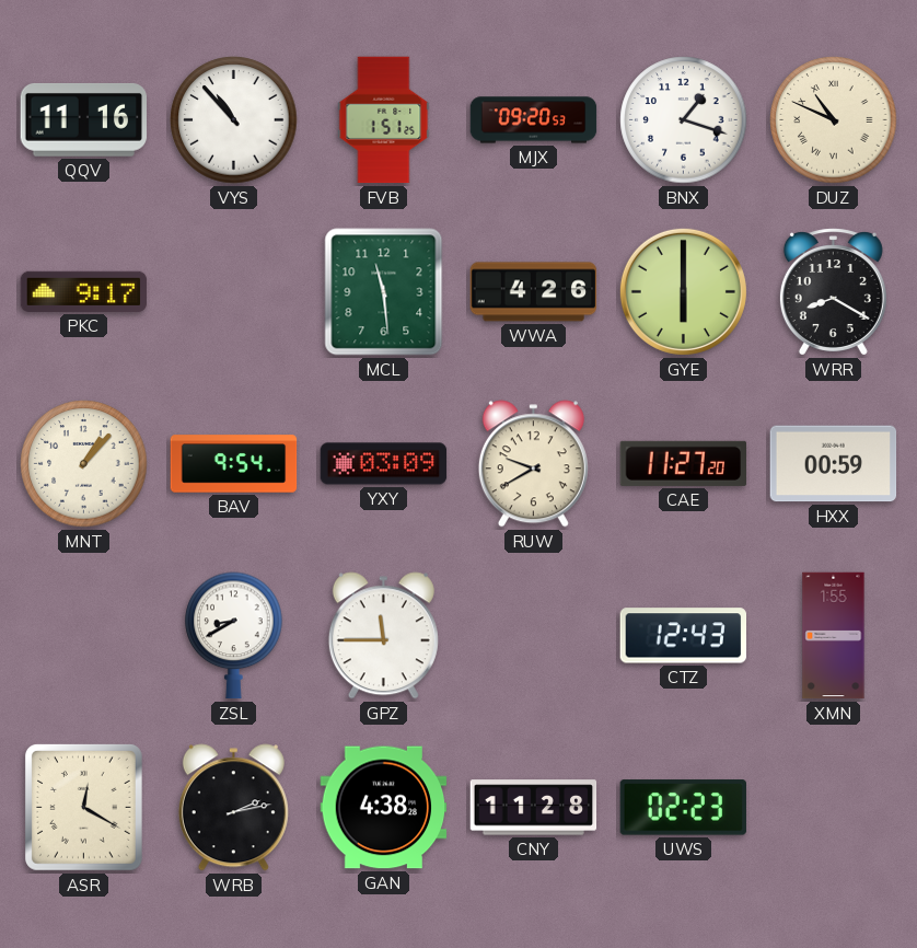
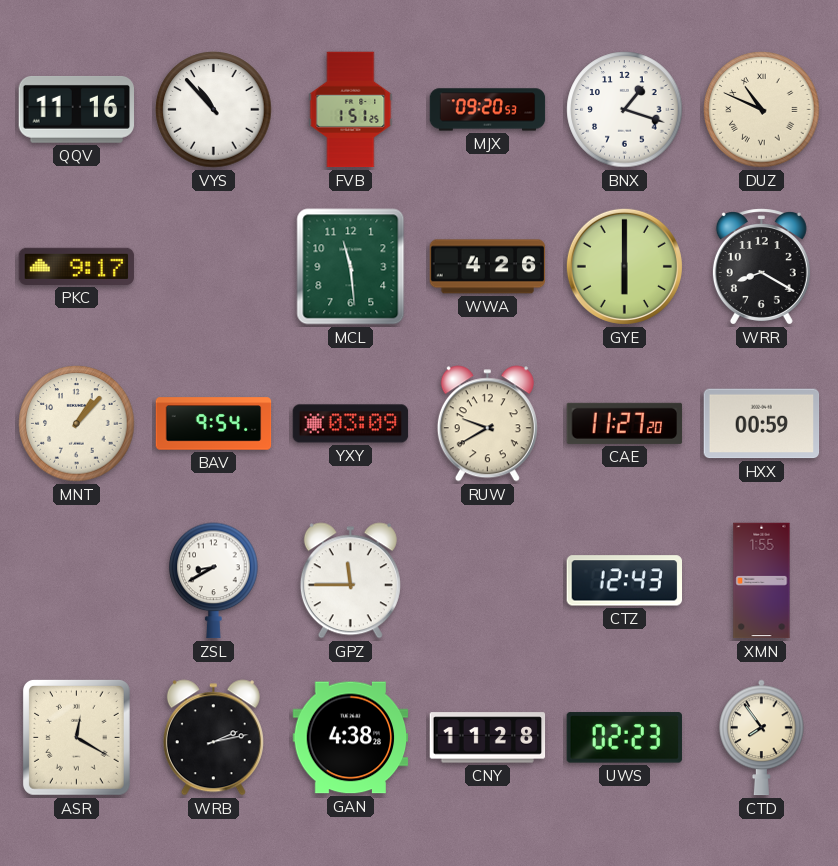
CTD: none -> 7:54 (762, 738)
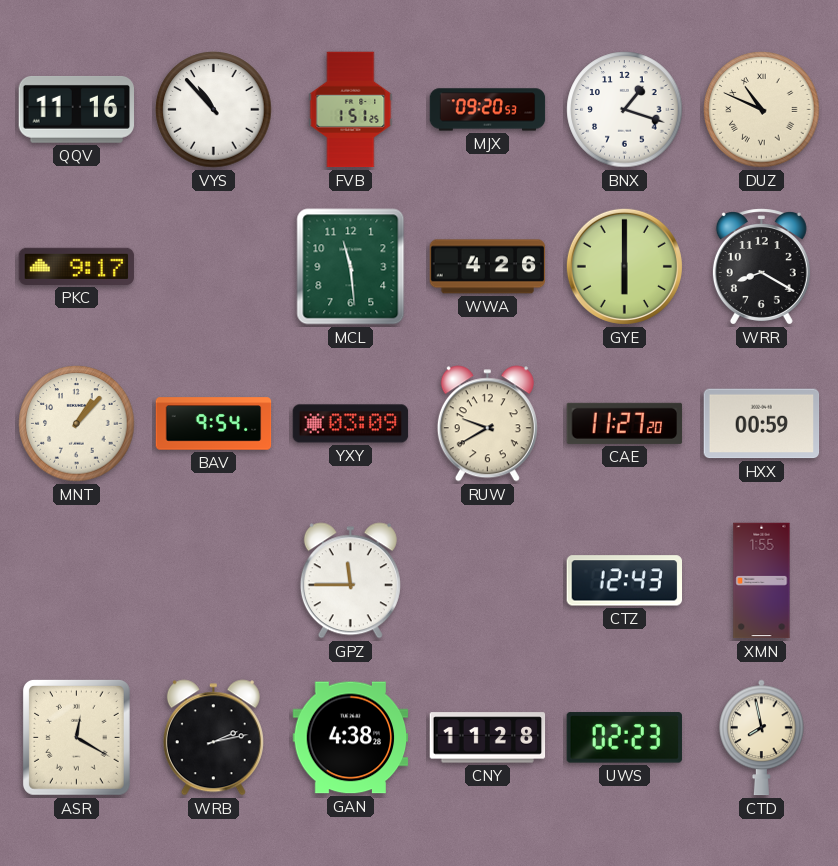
ZSL: 8:40 -> none (214, 581)
CTD: 7:54 -> 7:58 (762, 738)
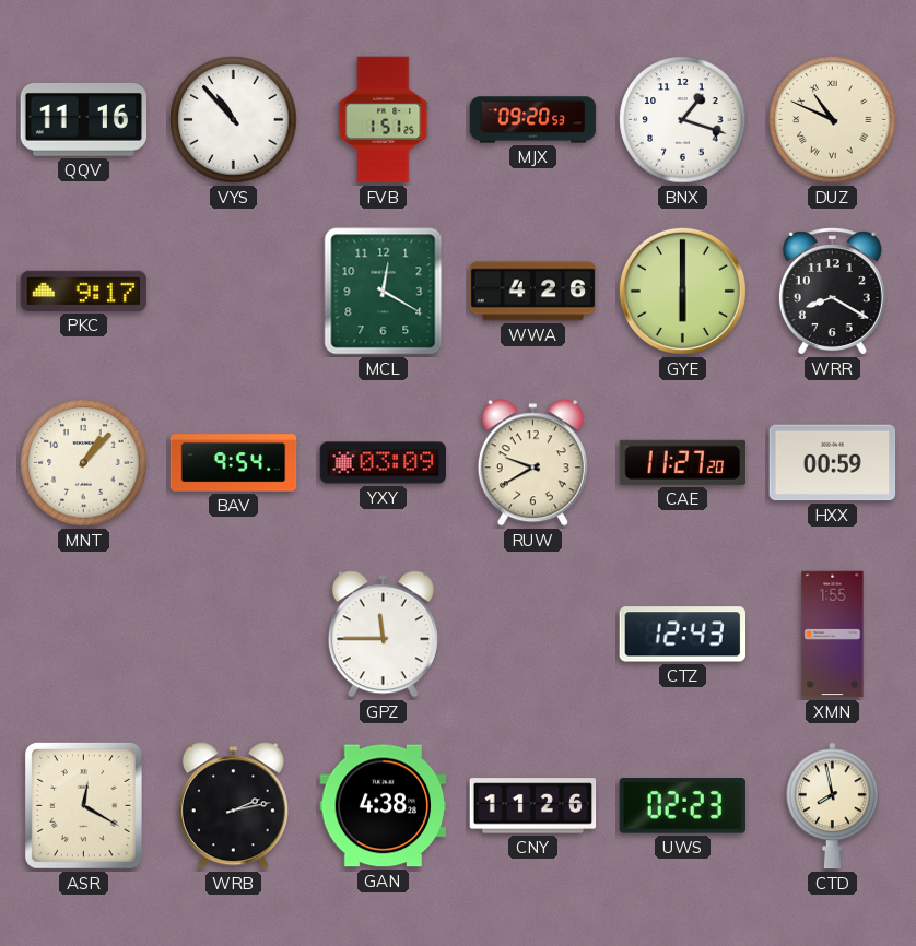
MCL: 11:29 -> 12:20 (384, 292)
CNY: 11:28 -> 11:26 (533, 806)
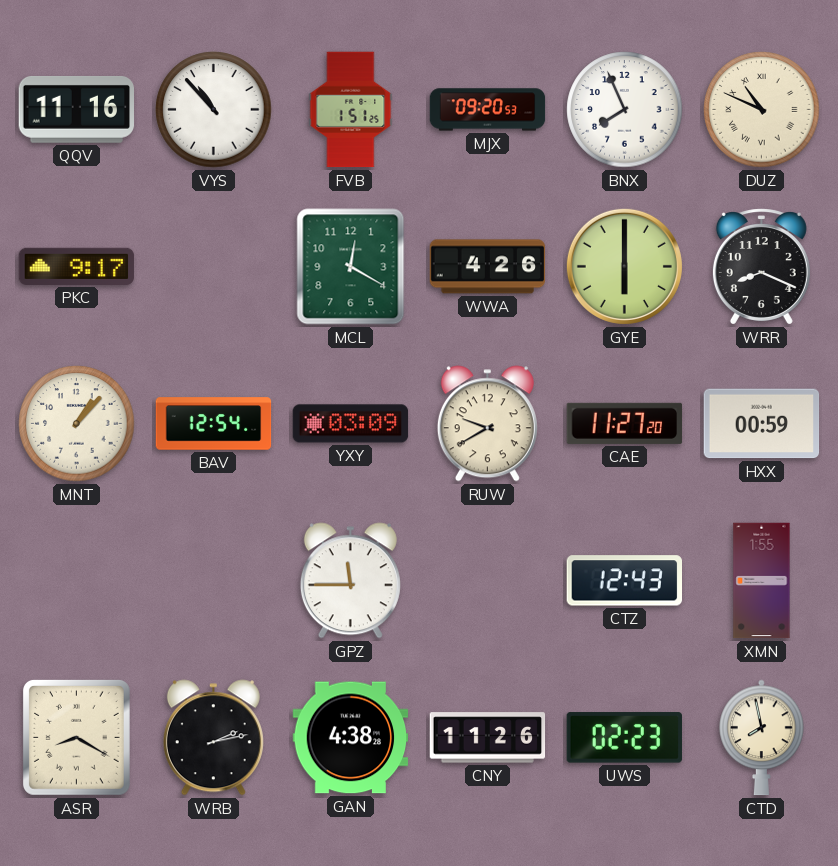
BNX: 1:18 -> 7:56 (625, 110)
WRR: 8:20 -> 8:19 (761, 267)
BAV: 9:54 -> 12:54 (214, 424)
ASR: 12:20 -> 8:20 (76, 737)
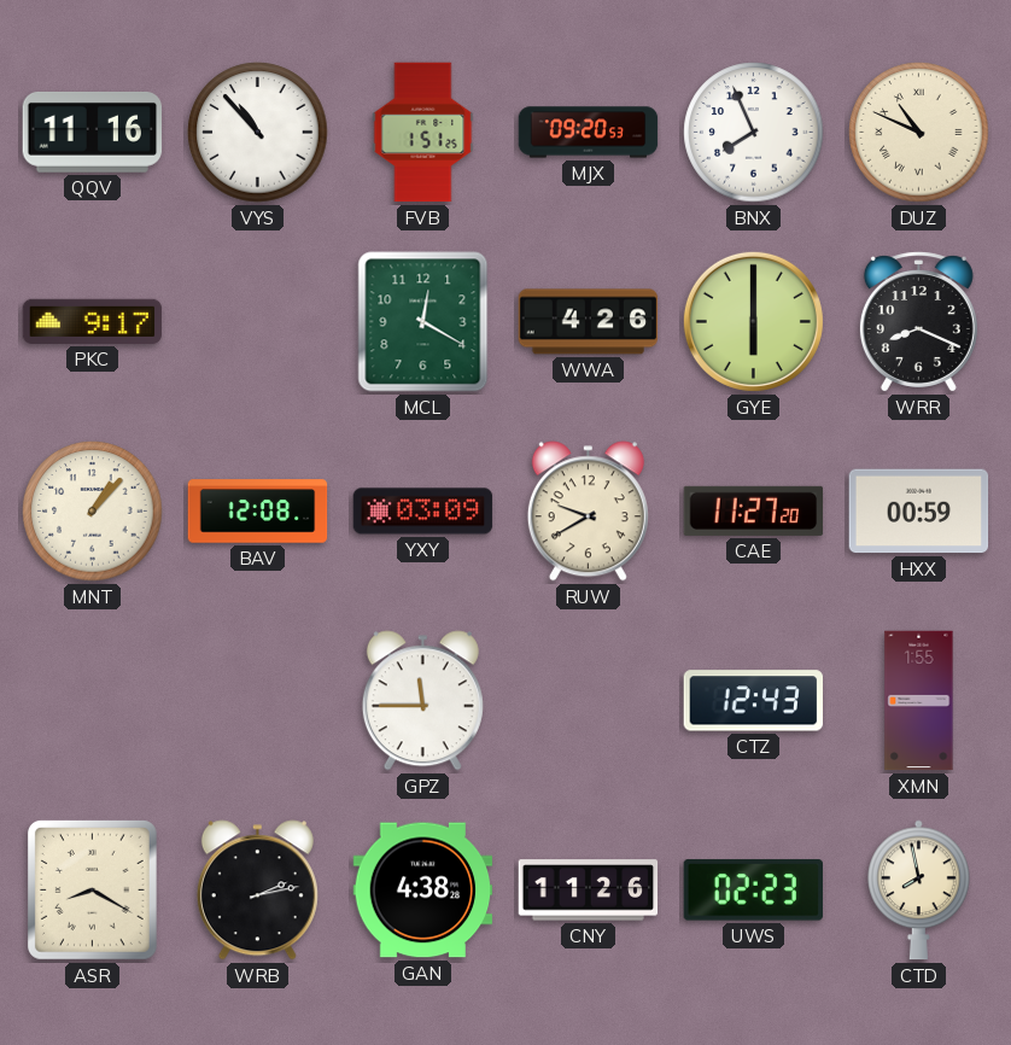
BAV: 12:54 -> 12:08 (258, 512)
